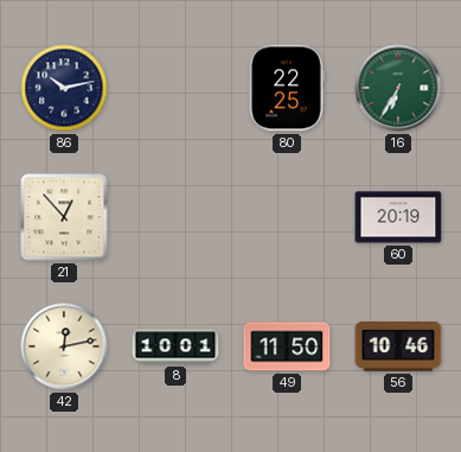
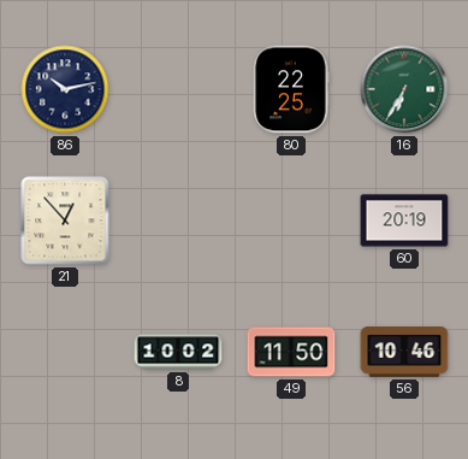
42: 12:13 -> none (64, 346)
8: 10:01 -> 10:02 (178, 352)
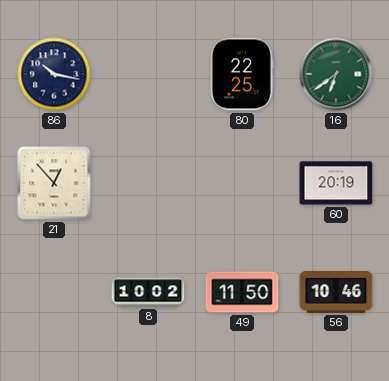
86: 10:13 -> 10:17 (54, 74)
16: 6:35 -> 6:39 (336, 74)
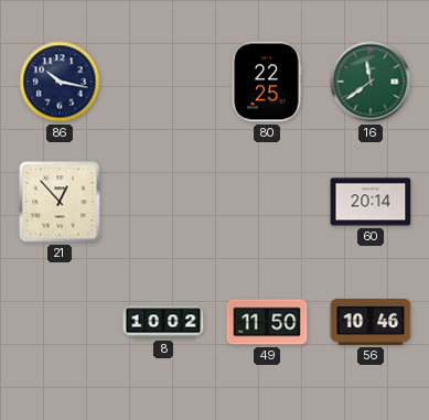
16: 6:39 -> 11:39 (371, 82)
60: 20:19 -> 20:14 (371, 202)
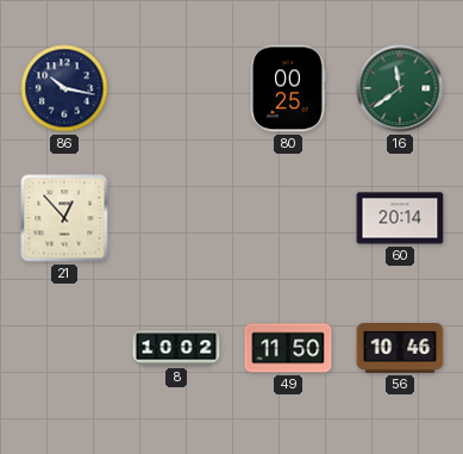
80: 22:25 -> 00:25 (288, 88)
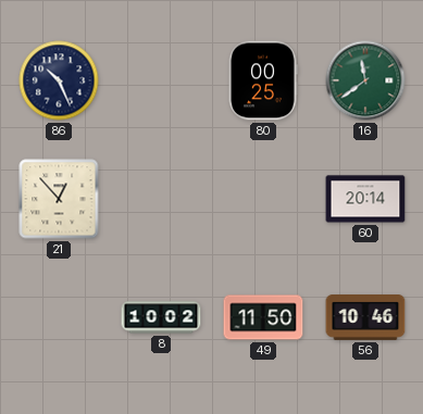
86: 10:17 -> 10:26 (59, 80)
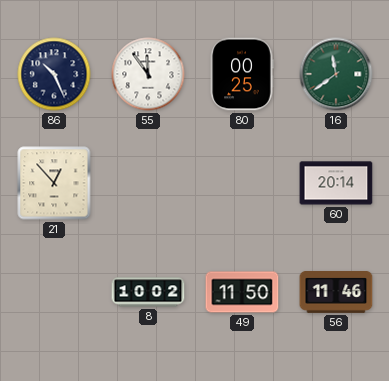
55: none -> 11:54 (148, 74)
56: 10:46 -> 11:46 (336, 293)
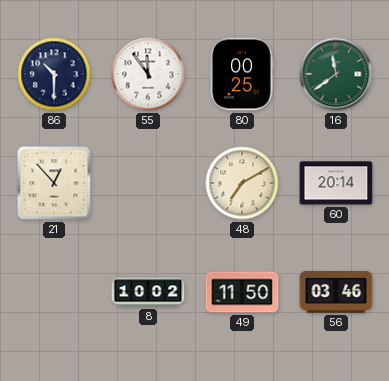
86: 10:26 -> 10:30 (54, 74)
48: none -> 7:10 (242, 183)
56: 11:46 -> 03:46 (336, 293)
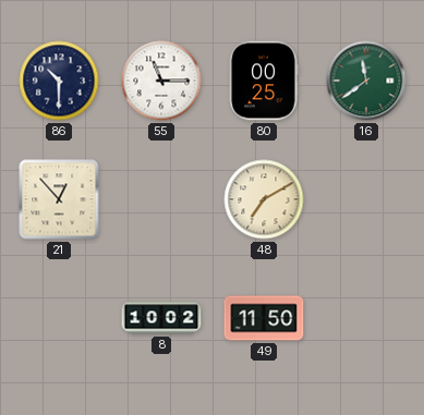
55: 11:54 -> 11:15 (161, 81)
60: 20:14 -> none (336, 183)
56: 03:46 -> none (336, 293)
